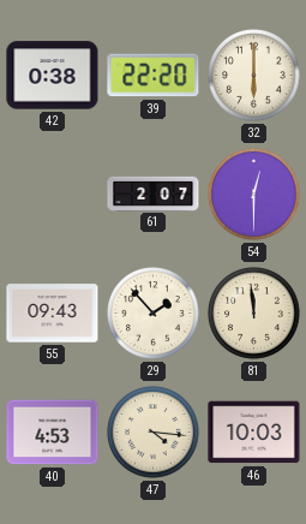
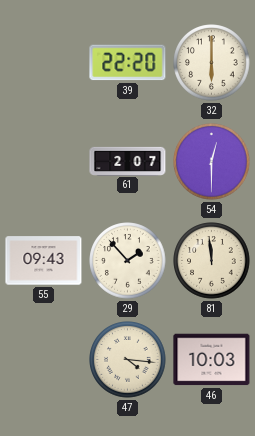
42: 0:38 -> none (53, 76)
40: 4:53 -> none (53, 433)
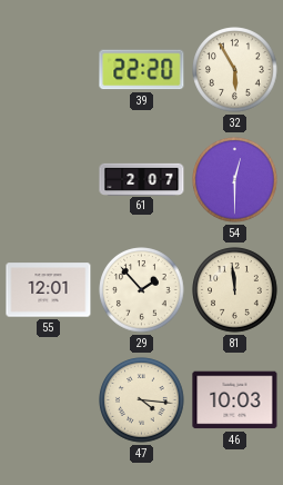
32: 6:00 -> 5:55 (235, 70)
55: 09:43 -> 12:01 (49, 290)
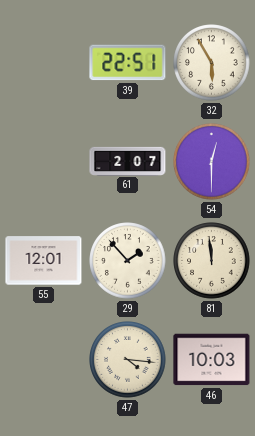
39: 22:20 -> 22:51 (128, 63)
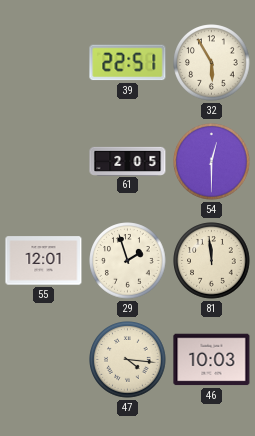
61: 2:07 -> 2:05 (128, 161)
29: 1:53 -> 1:57 (128, 261)
